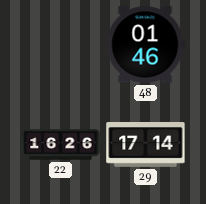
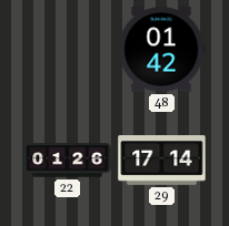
48: 01:46 -> 01:42 (161, 50)
22: 16:26 -> 01:26 (68, 161)
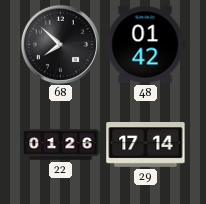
68: none -> 7:52 (60, 44)
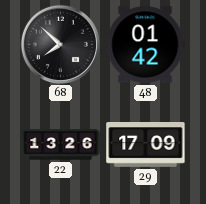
22: 01:26 -> 13:26 (61, 145)
29: 17:14 -> 17:09 (146, 145)
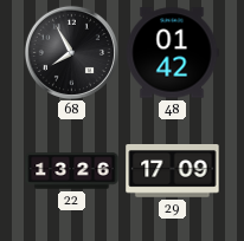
68: 7:52 -> 7:55 (71, 52)
